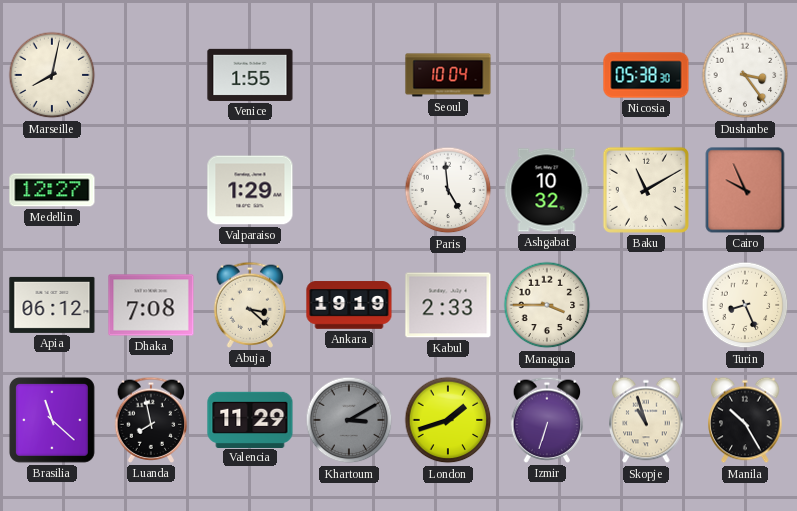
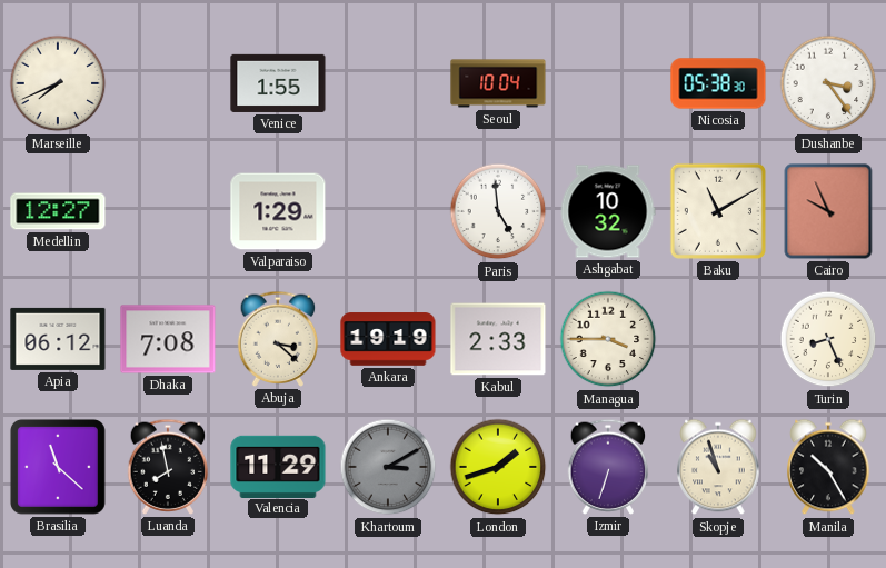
Marseille: 8:02 -> 7:41 (58, 83)
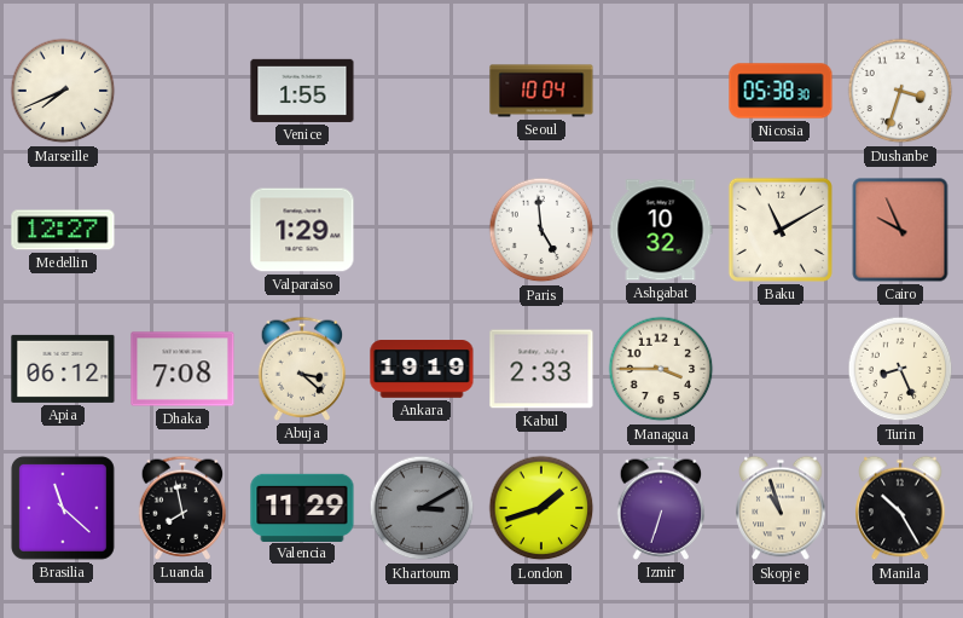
Dushanbe: 3:24 -> 3:33 (900, 91)
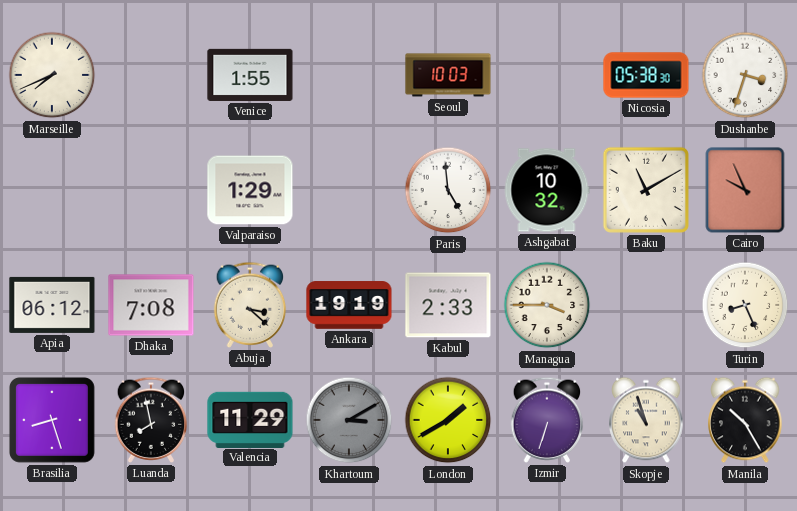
Seoul: 10:04 -> 10:03 (448, 75)
Medellin: 12:27 -> none (63, 230)
Brasilia: 11:22 -> 8:27 (52, 420)
London: 1:42 -> 1:40 (448, 420)
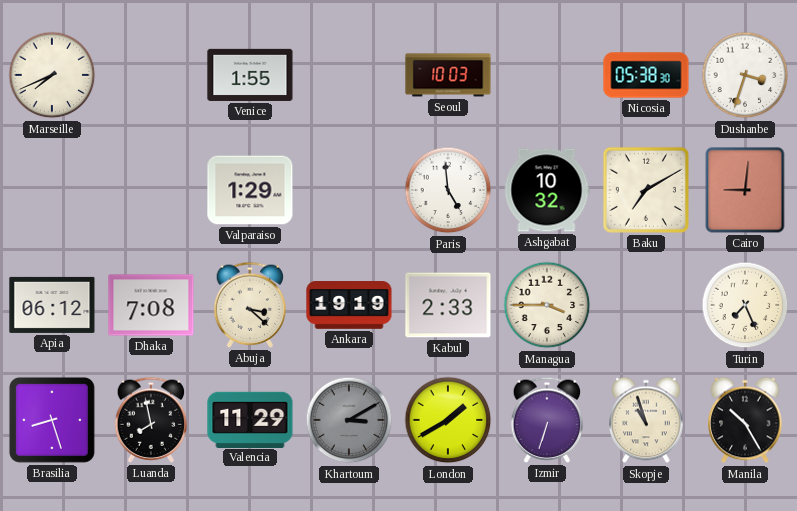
Baku: 11:10 -> 7:10 (646, 190)
Cairo: 9:56 -> 9:01 (745, 190)
Turin: 8:26 -> 7:26 (745, 305)
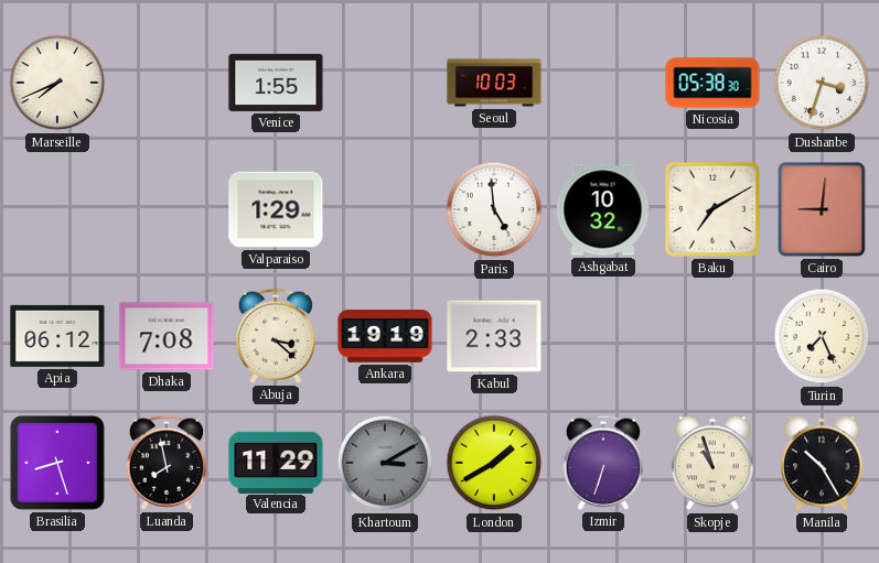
Managua: 3:45 -> none (547, 305)
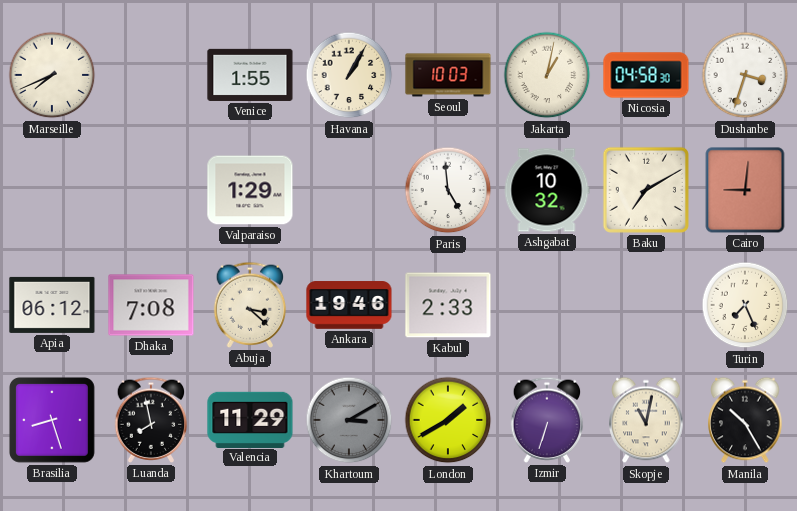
Havana: none -> 1:05 (349, 75)
Jakarta: none -> 1:02 (547, 75)
Nicosia: 05:38 -> 04:58 (646, 75)
Ankara: 19:19 -> 19:46 (349, 305)
Skopje: 10:57 -> 11:02 (646, 420)
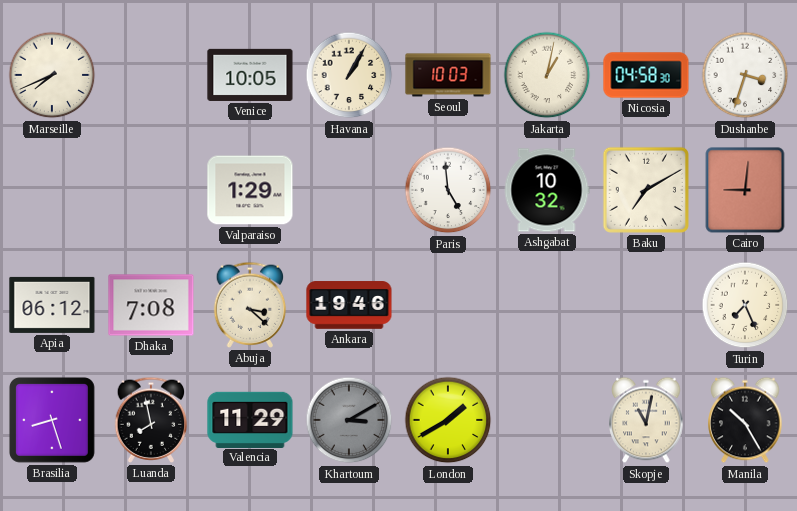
Venice: 1:55 -> 10:05 (250, 75)
Kabul: 2:33 -> none (448, 305)
Izmir: 6:33 -> none (547, 420)
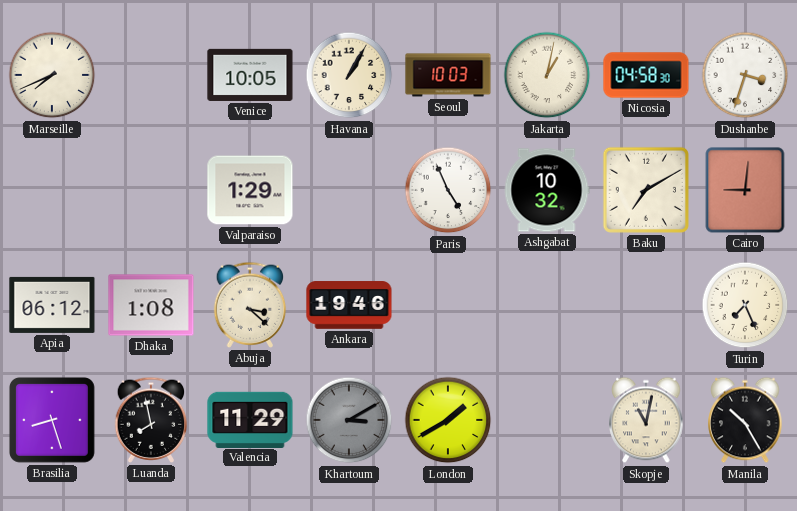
Paris: 4:59 -> 4:56 (448, 190)
Dhaka: 7:08 -> 1:08 (151, 305)
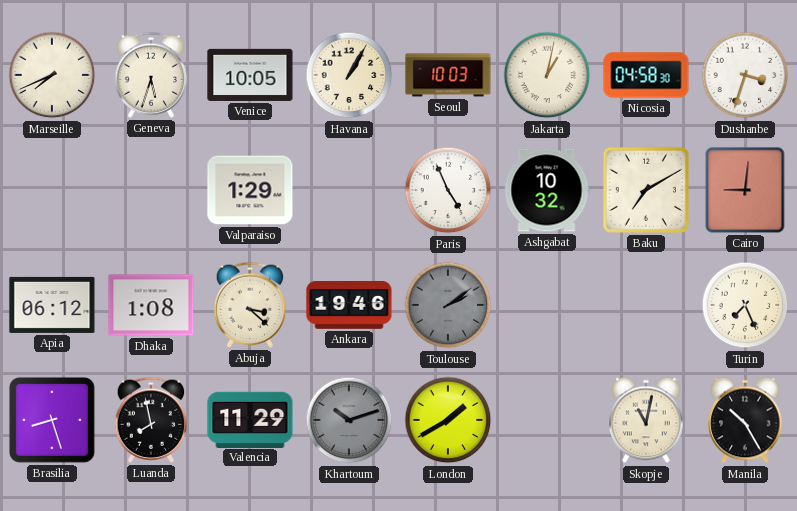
Geneva: none -> 5:33 (151, 75)
Toulouse: none -> 2:09 (448, 305)
Khartoum: 3:10 -> 10:12 (349, 420)
